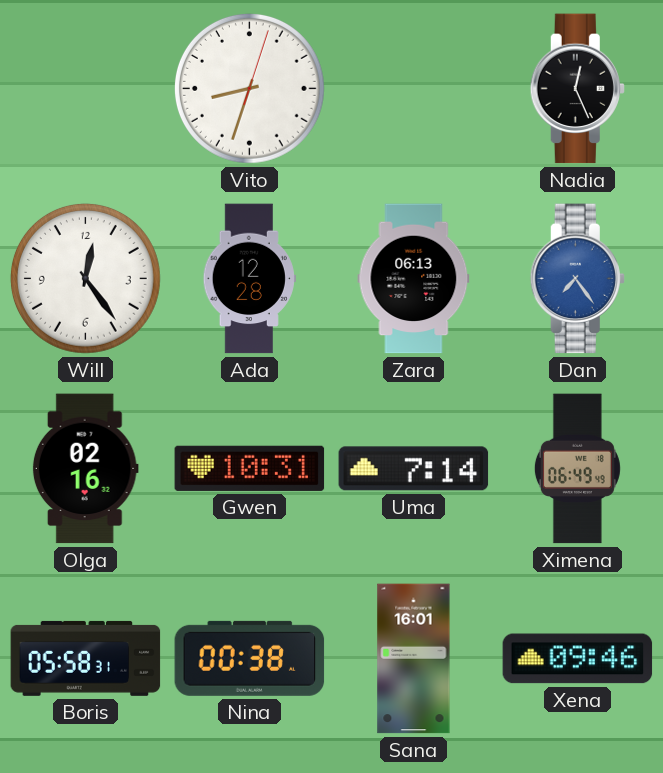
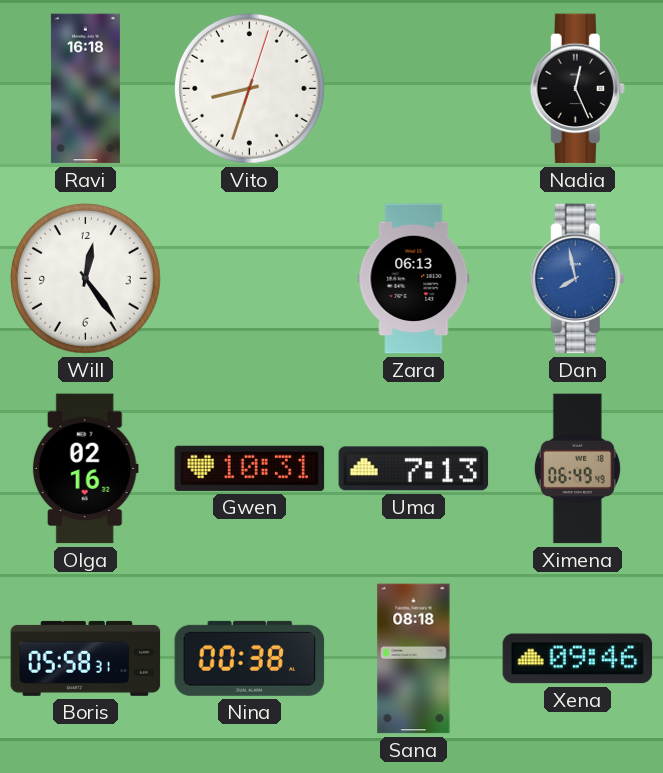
Ravi: none -> 16:18 (85, 89)
Ada: 12:28 -> none (249, 279)
Dan: 7:24 -> 7:58 (577, 279)
Uma: 7:14 -> 7:13 (414, 469)
Sana: 16:01 -> 08:18 (414, 659)
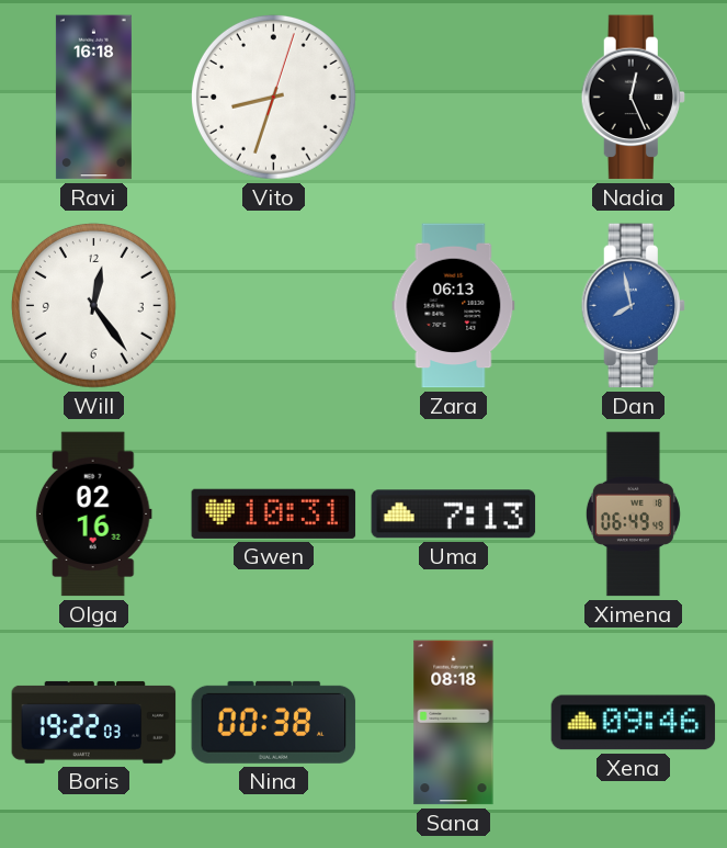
Boris: 05:58 -> 19:22 (94, 722)
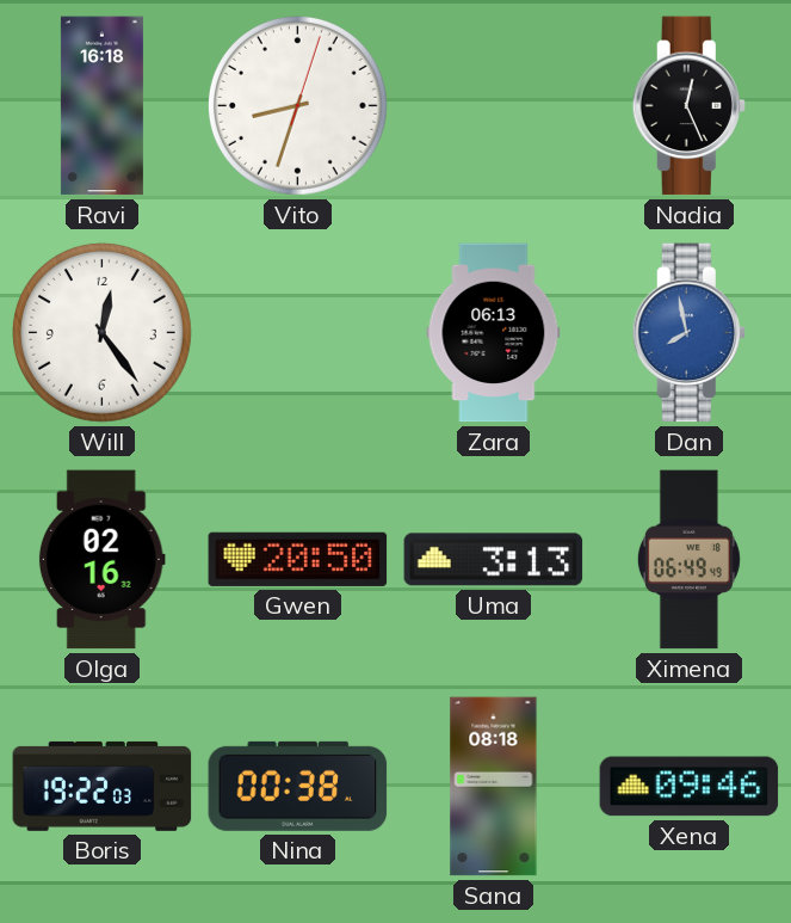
Gwen: 10:31 -> 20:50 (298, 559)
Uma: 7:13 -> 3:13 (494, 560)
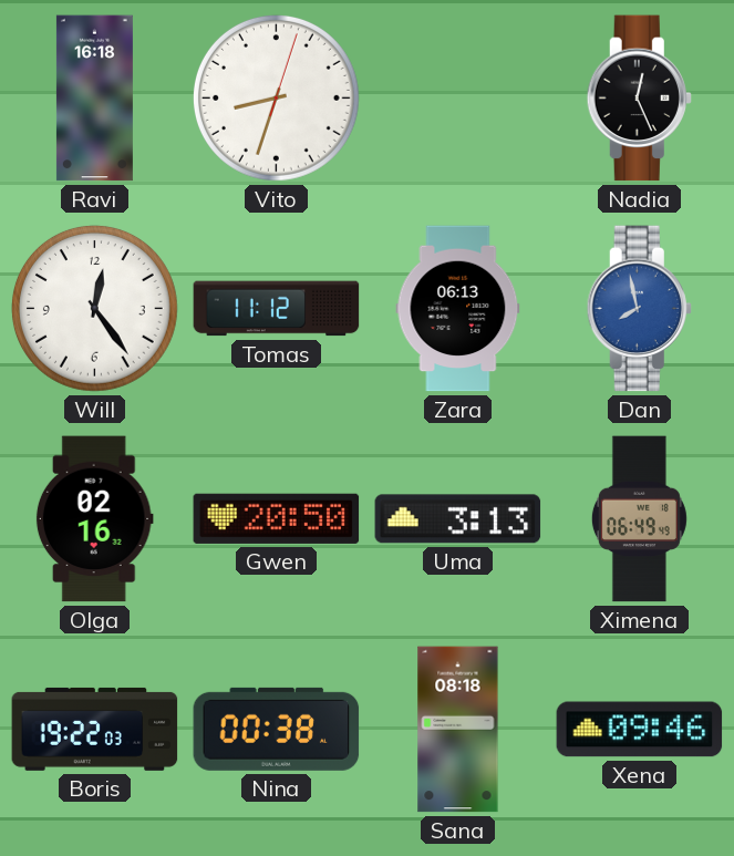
Tomas: none -> 11:12 (277, 309)
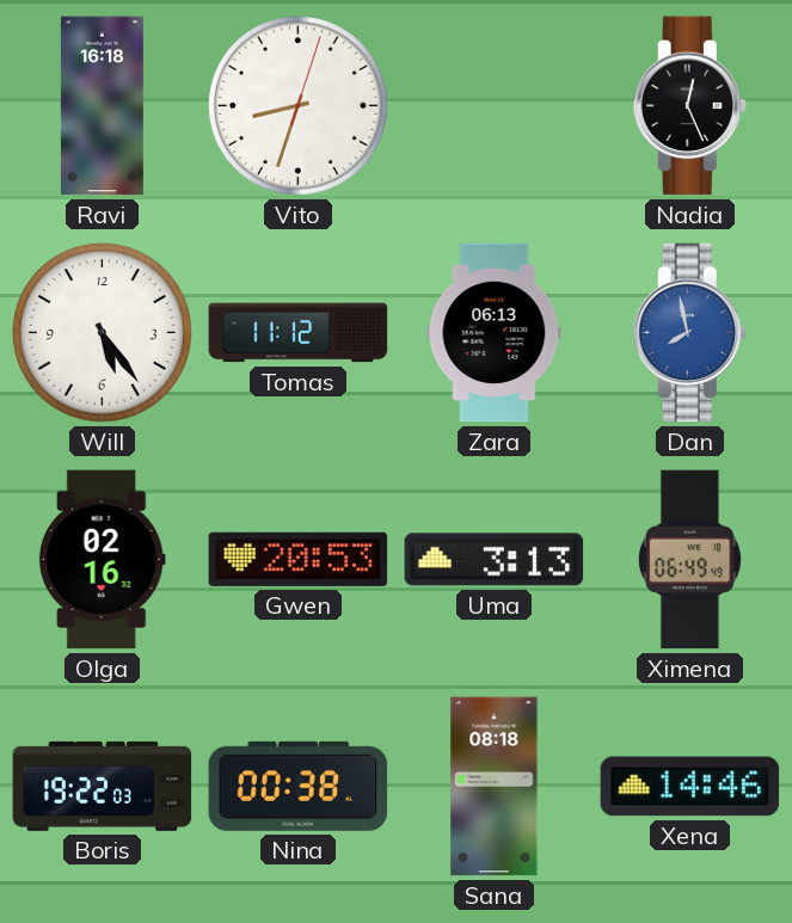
Will: 12:24 -> 5:24 (102, 332)
Gwen: 20:50 -> 20:53 (299, 559)
Xena: 09:46 -> 14:46 (690, 787)
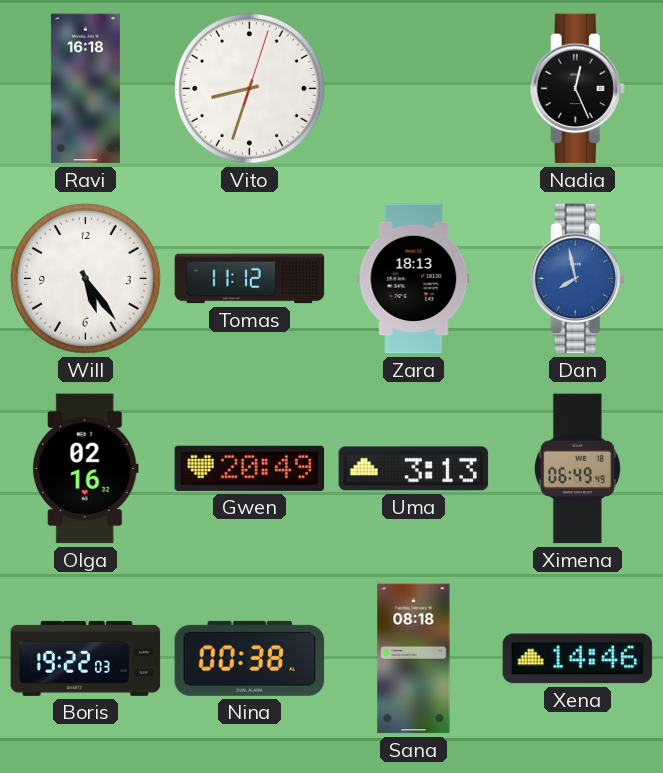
Zara: 06:13 -> 18:13 (414, 279)
Gwen: 20:53 -> 20:49 (250, 468)
